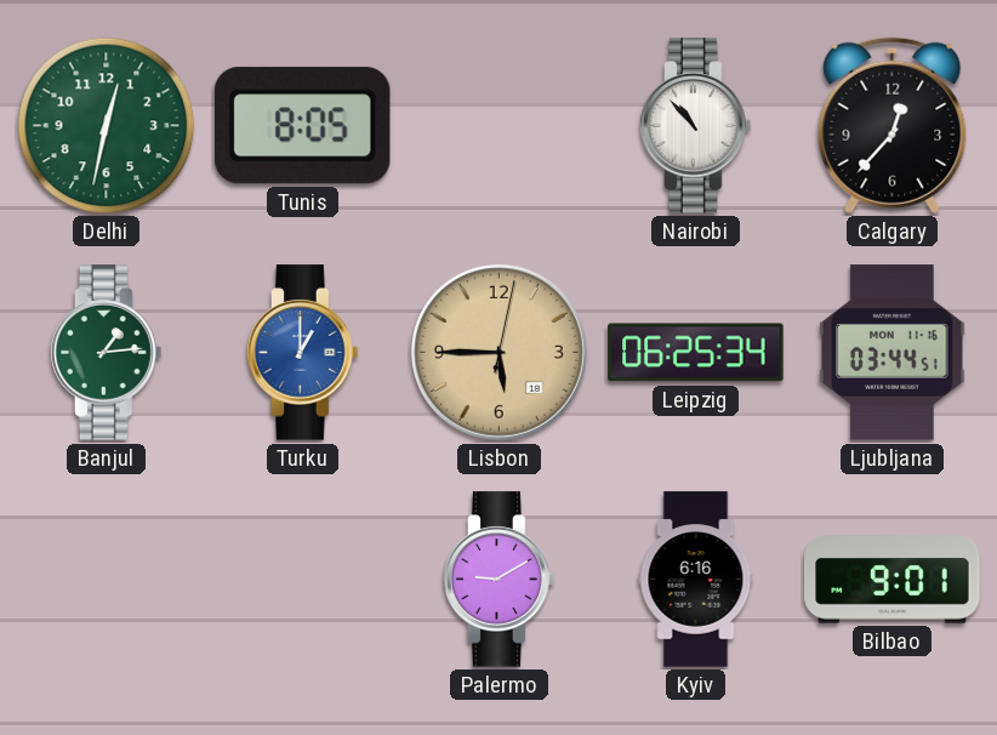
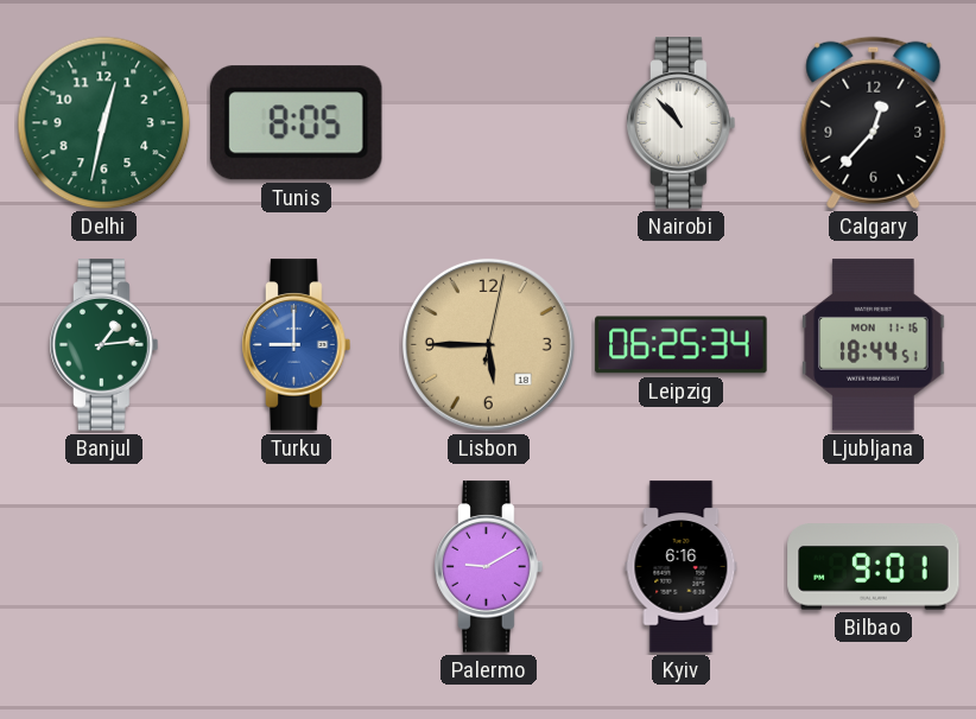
Turku: 1:00 -> 9:00 (297, 345)
Ljubljana: 03:44 -> 18:44 (874, 345)
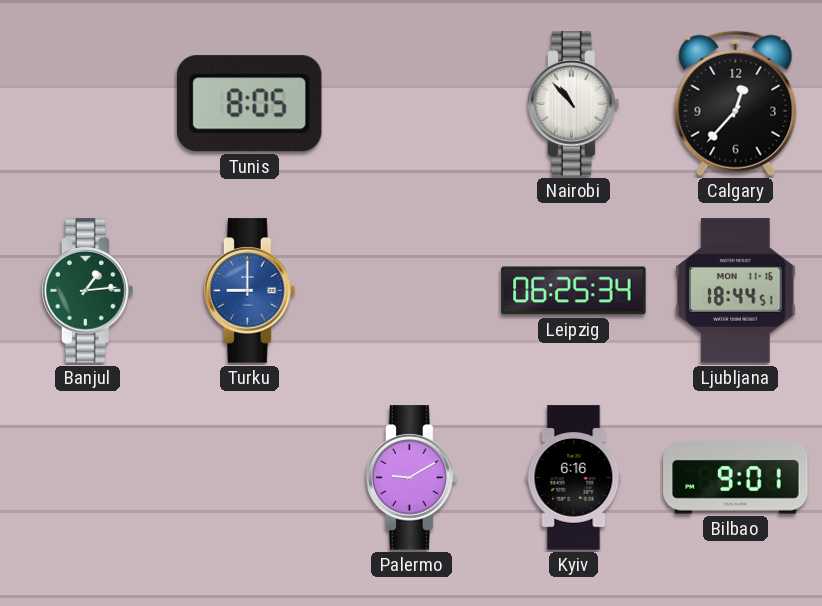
Delhi: 12:32 -> none (104, 123)
Lisbon: 5:45 -> none (488, 344)
